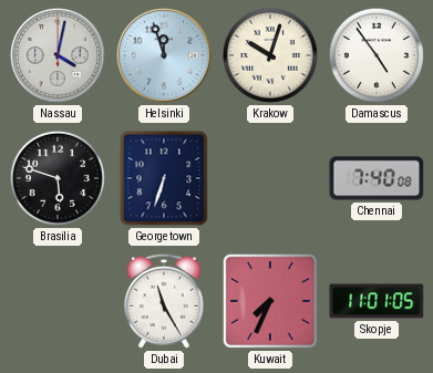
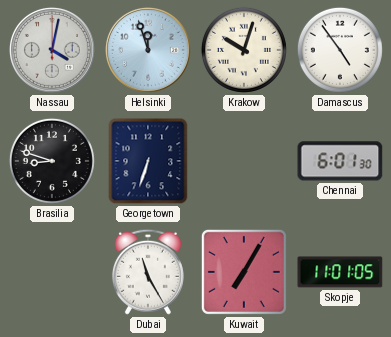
Brasilia: 5:48 -> 8:48 (52, 161)
Chennai: 7:40 -> 6:01 (340, 161)
Kuwait: 7:34 -> 7:05 (244, 272)
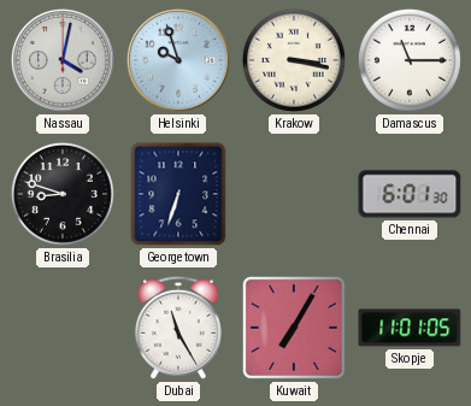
Helsinki: 11:57 -> 9:57 (178, 60)
Krakow: 10:03 -> 3:17 (294, 60)
Damascus: 4:54 -> 11:15 (410, 60)
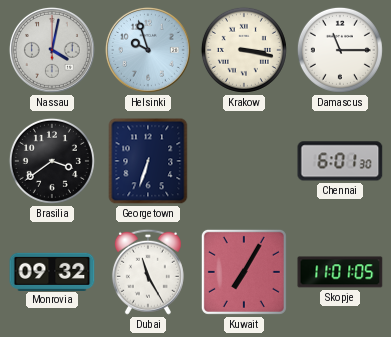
Brasilia: 8:48 -> 3:39 (52, 161)
Monrovia: none -> 09:32 (52, 271)
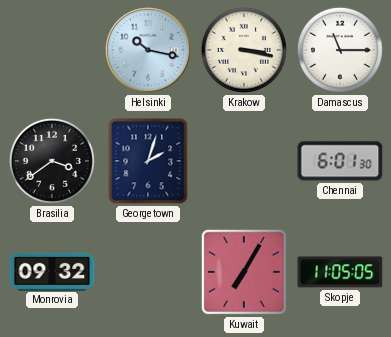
Nassau: 4:02 -> none (52, 50)
Helsinki: 9:57 -> 10:17 (148, 50)
Georgetown: 6:33 -> 2:03 (148, 161)
Dubai: 11:25 -> none (148, 272)
Skopje: 11:01 -> 11:05 (340, 272)
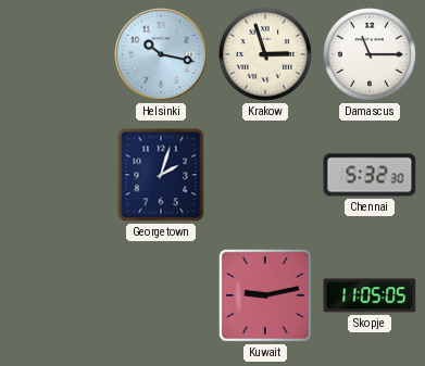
Krakow: 3:17 -> 2:57 (265, 54)
Brasilia: 3:39 -> none (52, 161)
Chennai: 6:01 -> 5:32 (370, 175)
Monrovia: 09:32 -> none (52, 271)
Kuwait: 7:05 -> 9:13 (265, 295)
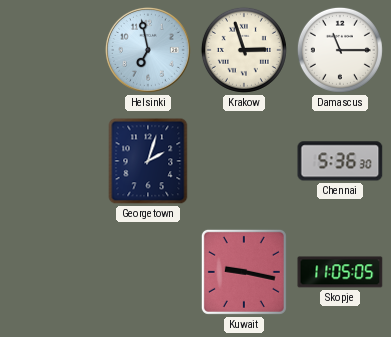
Helsinki: 10:17 -> 6:58 (148, 50)
Chennai: 5:32 -> 5:36 (340, 161)
Kuwait: 9:13 -> 9:17 (244, 272)
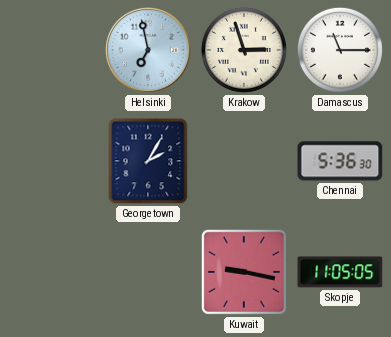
Georgetown: 2:03 -> 2:05 (148, 161)
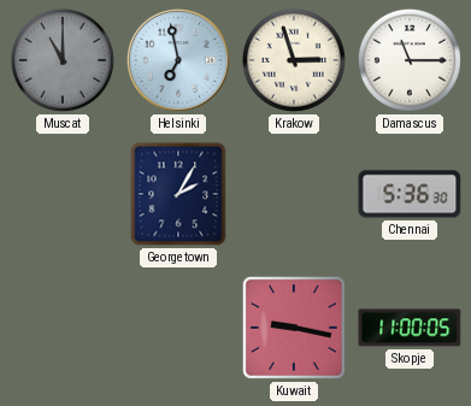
Muscat: none -> 11:00 (63, 60)
Skopje: 11:05 -> 11:00 (410, 328)
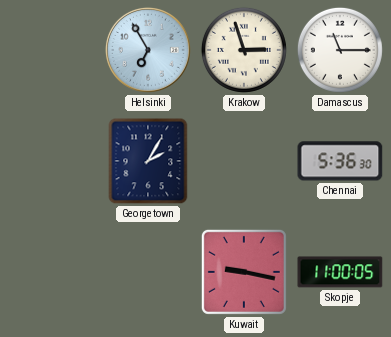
Muscat: 11:00 -> none (63, 60)
Helsinki: 6:58 -> 6:55 (148, 50)
